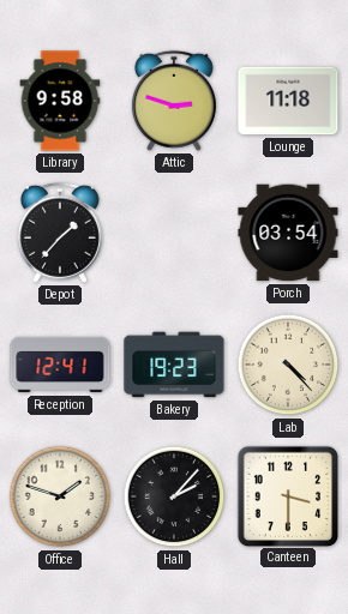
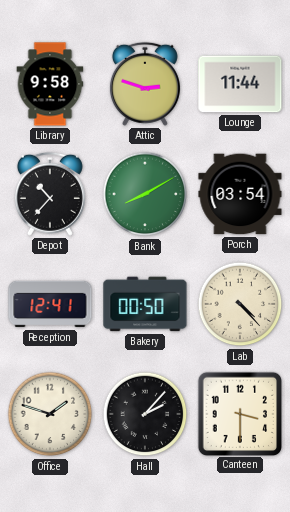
Lounge: 11:18 -> 11:44 (240, 84)
Depot: 1:37 -> 10:37 (50, 194)
Bank: none -> 8:10 (145, 194)
Bakery: 19:23 -> 00:50 (145, 304)
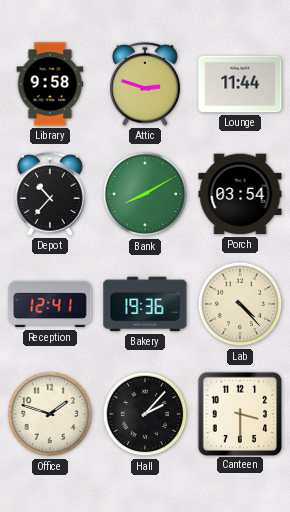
Bakery: 00:50 -> 19:36 (145, 304)
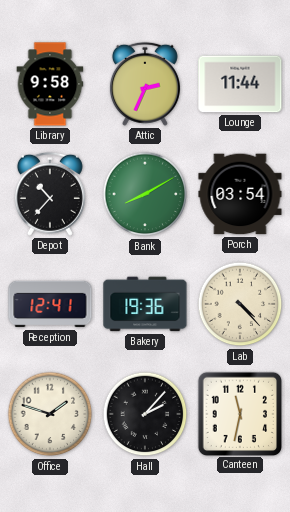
Attic: 2:48 -> 2:34 (145, 84)
Canteen: 3:30 -> 11:32 (239, 413)
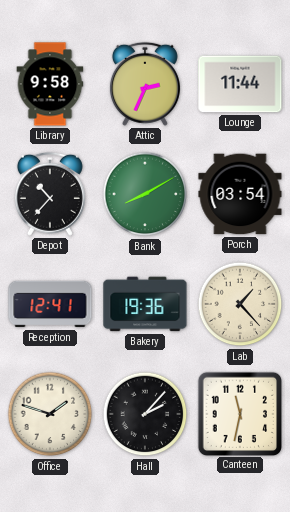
Lab: 4:23 -> 1:23 (240, 304)
